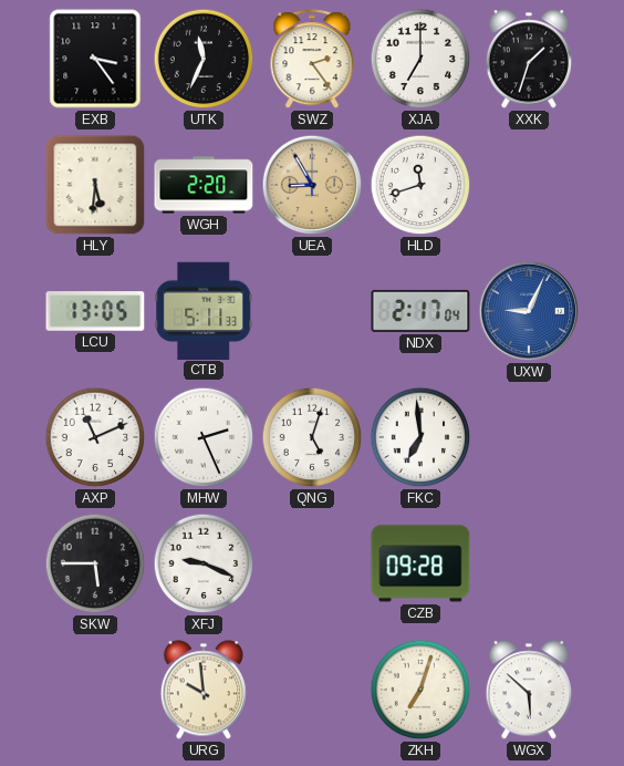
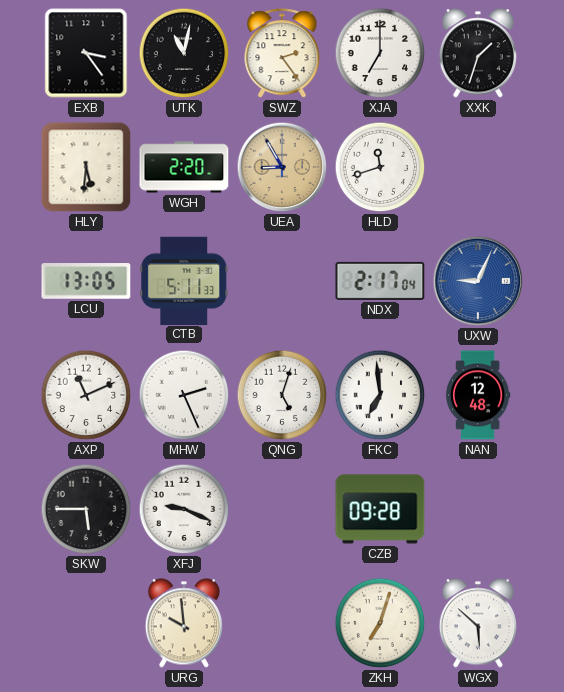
UTK: 11:34 -> 11:02 (184, 53)
NAN: none -> 12:48 (478, 395)
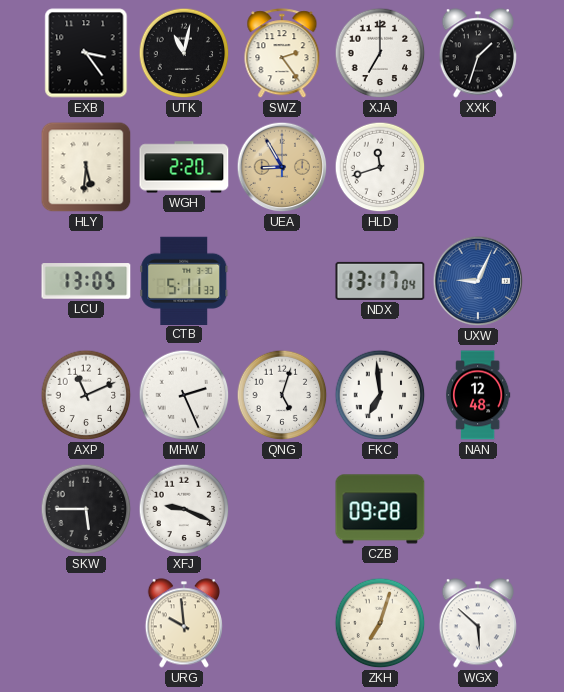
NDX: 2:17 -> 13:17 (380, 281)
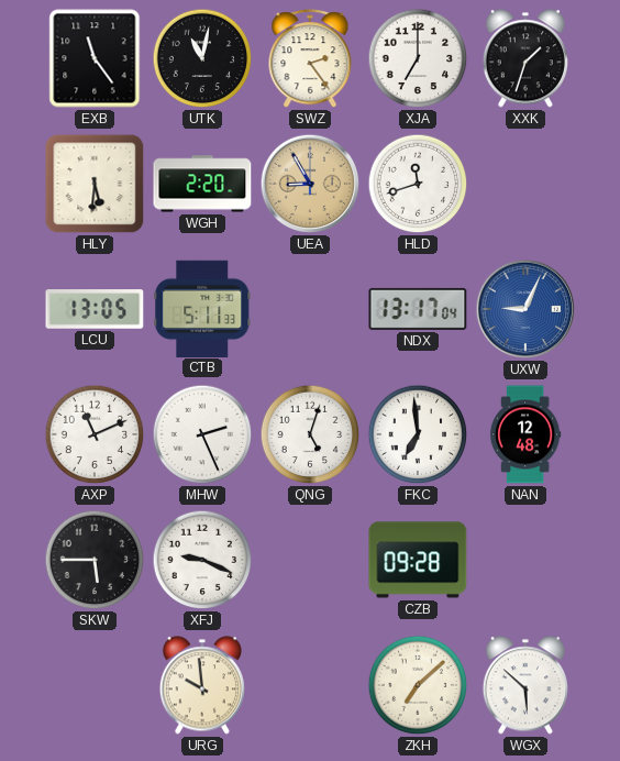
EXB: 3:24 -> 11:24 (95, 58)
ZKH: 7:03 -> 7:08 (418, 685)
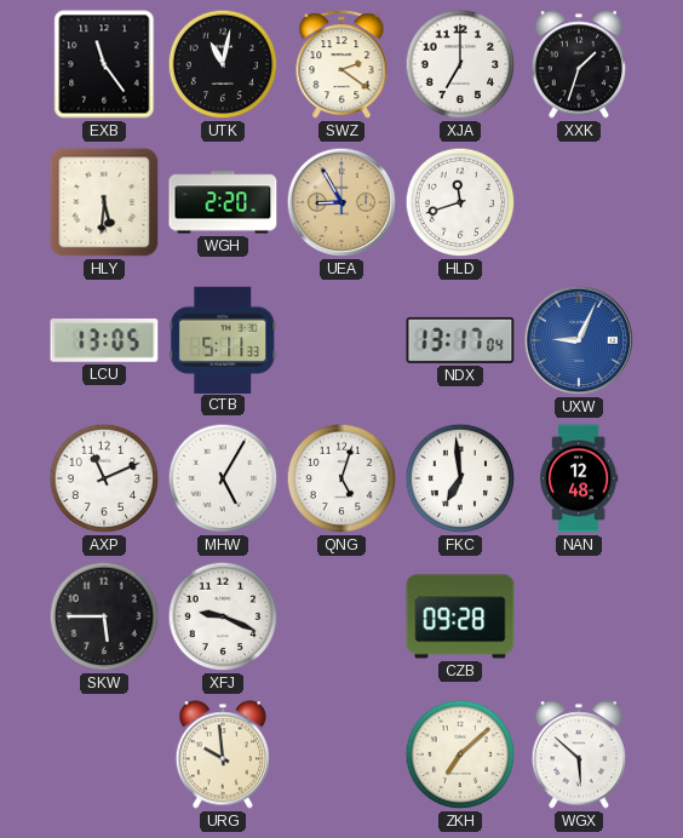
SWZ: 2:24 -> 2:21 (342, 65)
MHW: 2:26 -> 5:05 (223, 478)
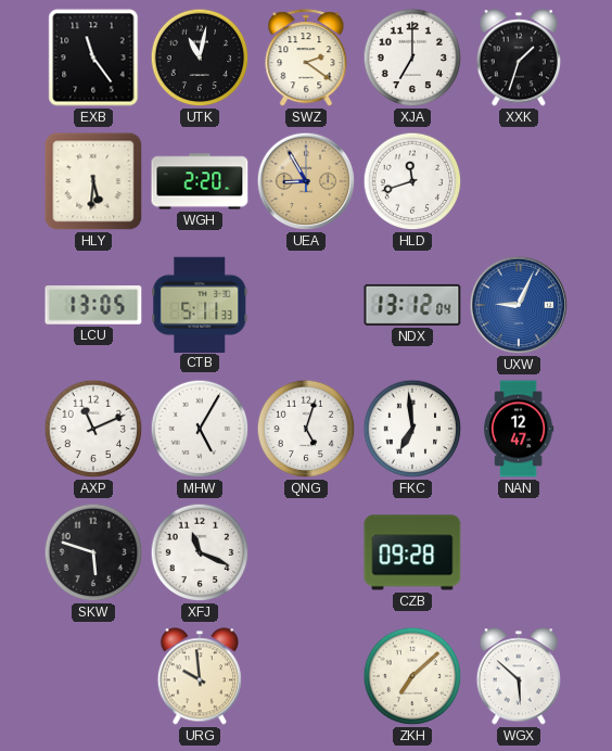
NDX: 13:17 -> 13:12 (412, 305)
NAN: 12:48 -> 12:47 (519, 429)
SKW: 5:45 -> 5:48 (93, 552)
XFJ: 9:19 -> 11:19 (200, 552)
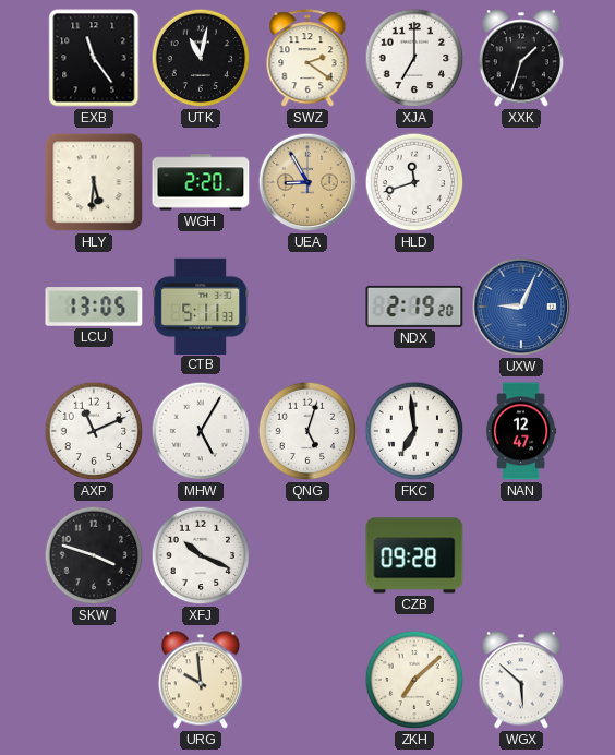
NDX: 13:12 -> 2:19 (414, 307)
SKW: 5:48 -> 3:48 (94, 555)
XFJ: 11:19 -> 10:19 (201, 555)
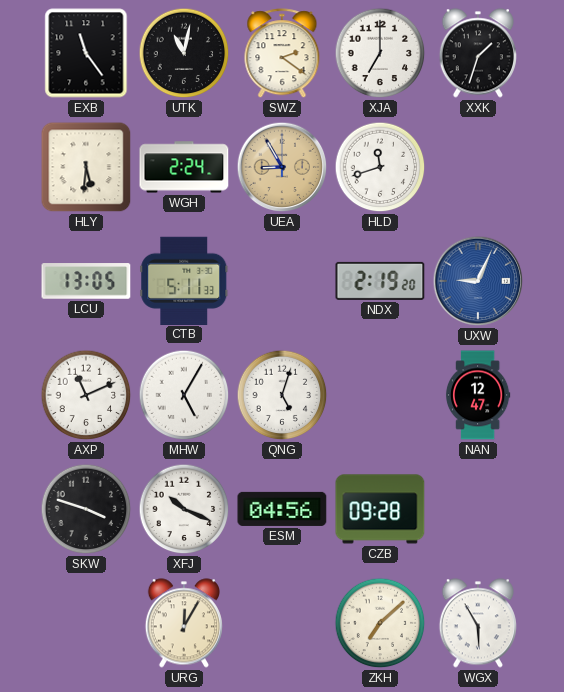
WGH: 2:20 -> 2:24 (184, 167)
FKC: 6:59 -> none (414, 431)
ESM: none -> 04:56 (282, 509)
URG: 9:59 -> 12:05 (184, 623)
WGX: 5:52 -> 5:55 (478, 623)
